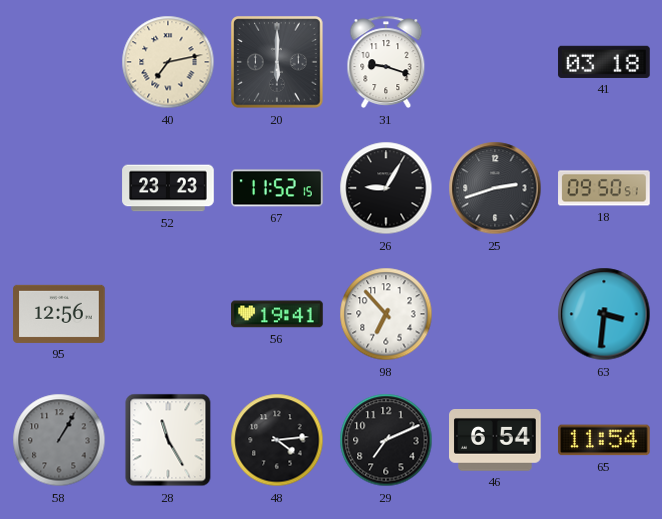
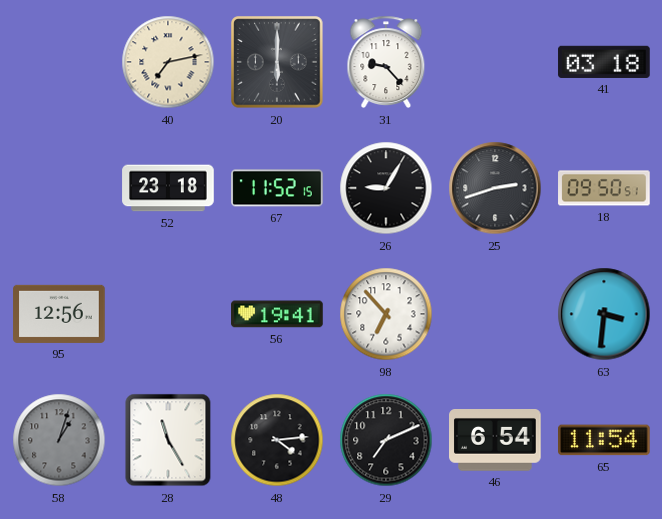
31: 9:18 -> 9:23 (386, 62)
52: 23:23 -> 23:18 (168, 188)
58: 1:05 -> 1:03 (59, 440)
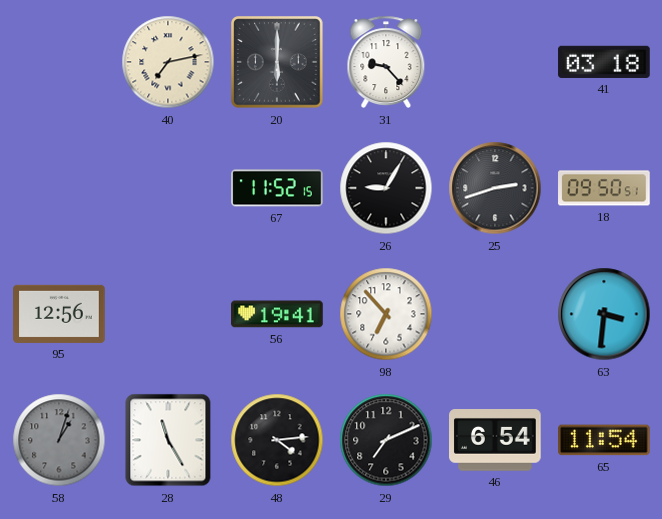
52: 23:18 -> none (168, 188)
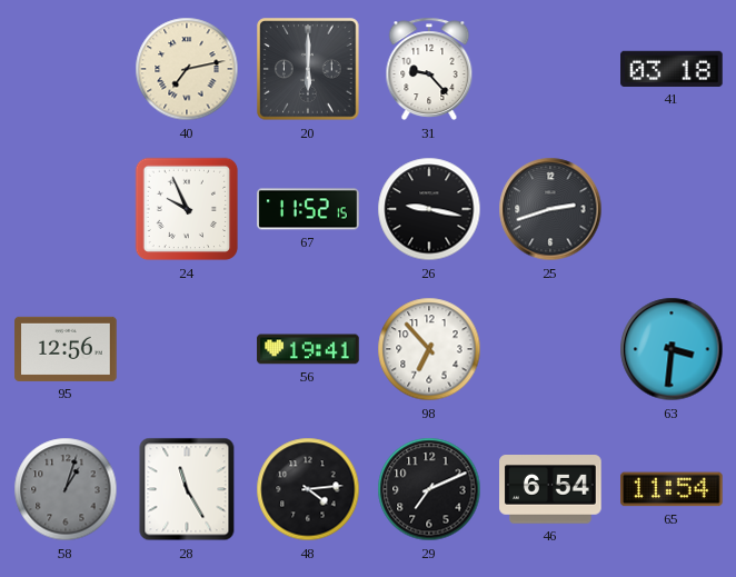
24: none -> 9:56 (187, 209)
26: 9:05 -> 9:17 (429, 209)
18: 09:50 -> none (604, 188)
